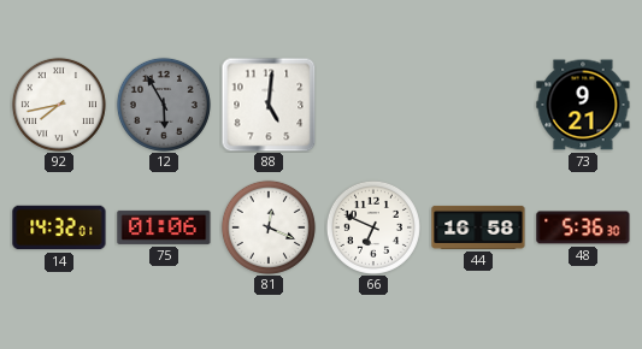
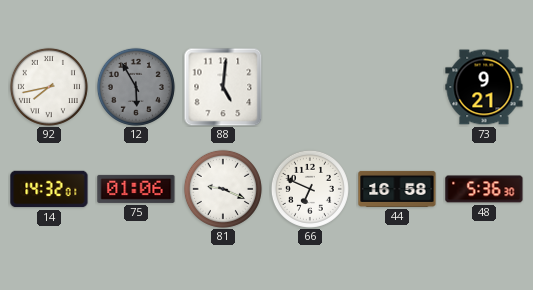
81: 12:19 -> 9:19 (223, 189)
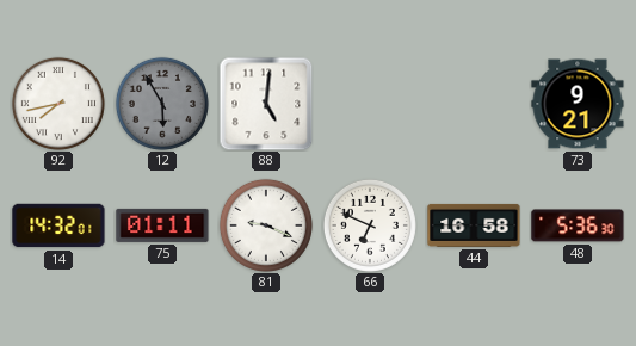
75: 01:06 -> 01:11 (162, 225)
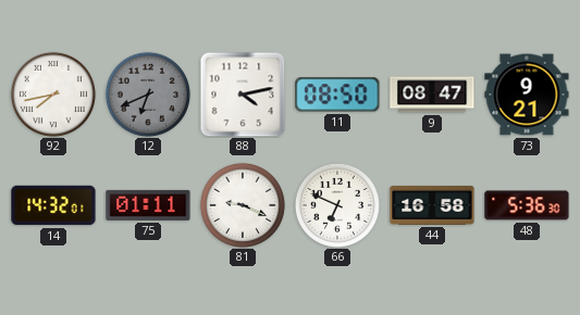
12: 5:55 -> 6:41 (148, 94)
88: 5:01 -> 4:13 (243, 94)
11: none -> 08:50 (337, 94)
9: none -> 08:47 (432, 94)
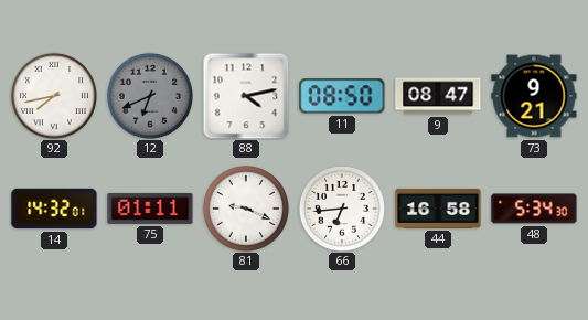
66: 6:49 -> 6:44 (342, 209)
48: 5:36 -> 5:34 (534, 209)
